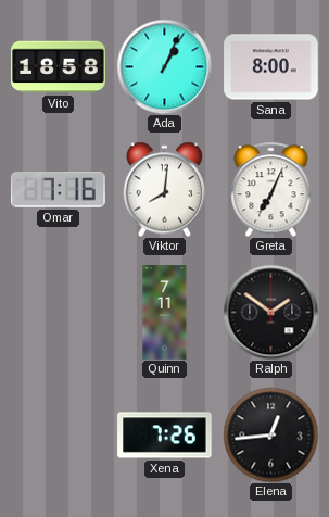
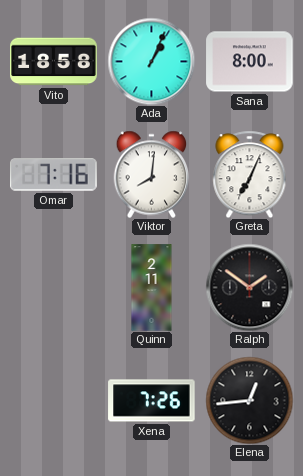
Quinn: 7:11 -> 2:11 (152, 288)
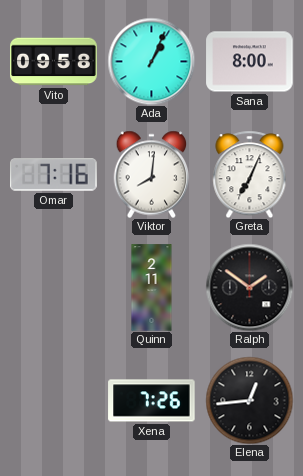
Vito: 18:58 -> 09:58 (54, 62)
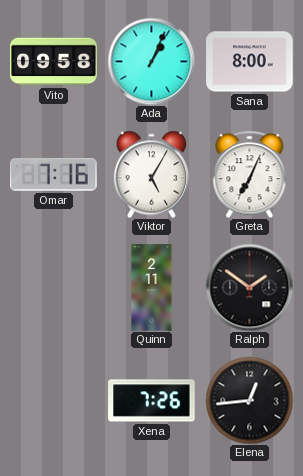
Viktor: 8:01 -> 5:05 (152, 174)
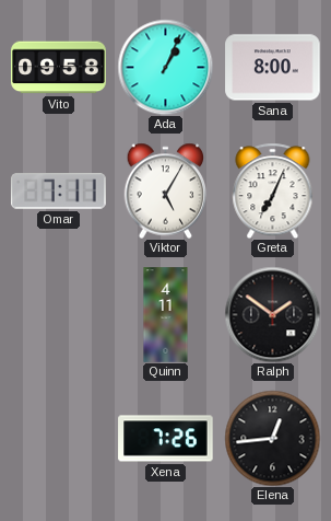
Omar: 7:16 -> 7:11 (59, 192)
Quinn: 2:11 -> 4:11 (166, 315)
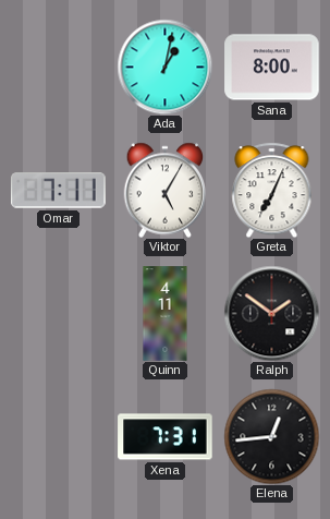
Vito: 09:58 -> none (59, 68)
Ada: 1:04 -> 1:02 (164, 67)
Xena: 7:26 -> 7:31 (166, 437)
